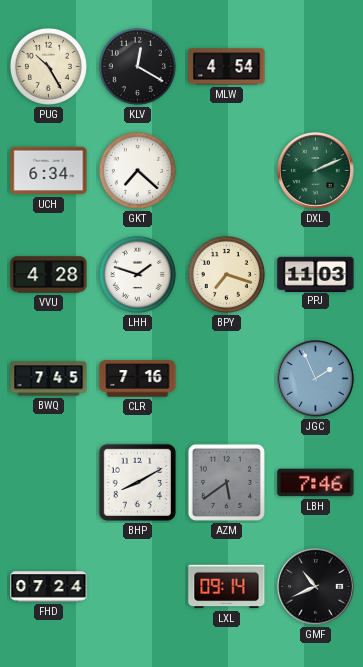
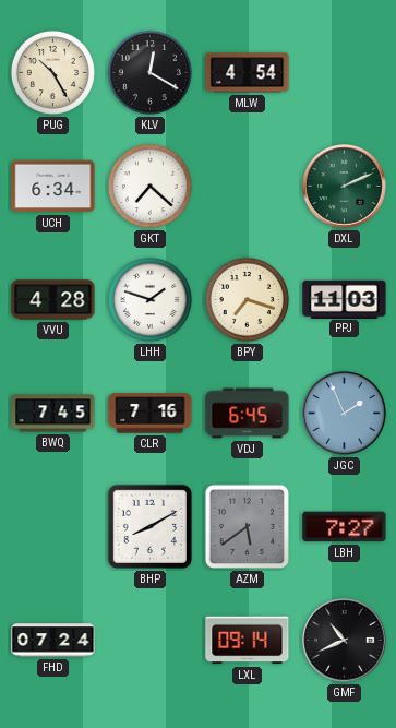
VDJ: none -> 6:45 (248, 414)
LBH: 7:46 -> 7:27 (345, 527)
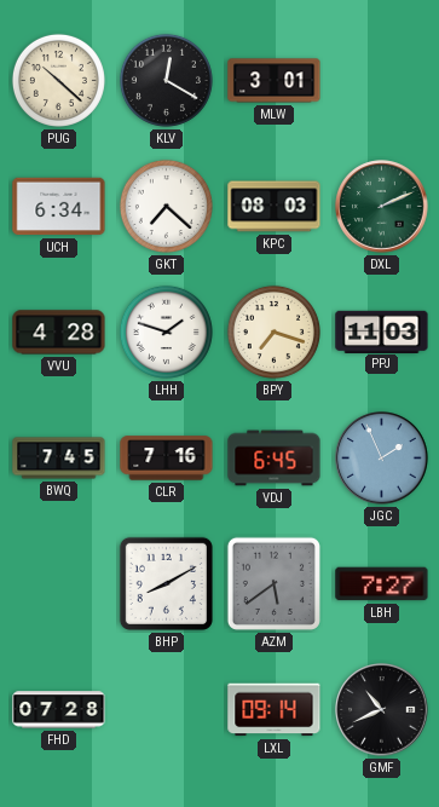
PUG: 10:25 -> 10:22 (58, 80)
MLW: 4:54 -> 3:01 (275, 81)
KPC: none -> 08:03 (275, 207)
FHD: 07:24 -> 07:28 (59, 710)
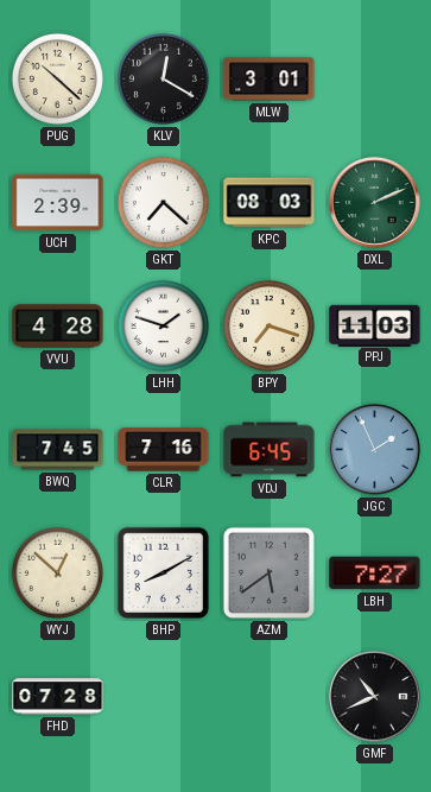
UCH: 6:34 -> 2:39 (58, 203)
WYJ: none -> 12:52 (57, 572)
LXL: 09:14 -> none (275, 710)
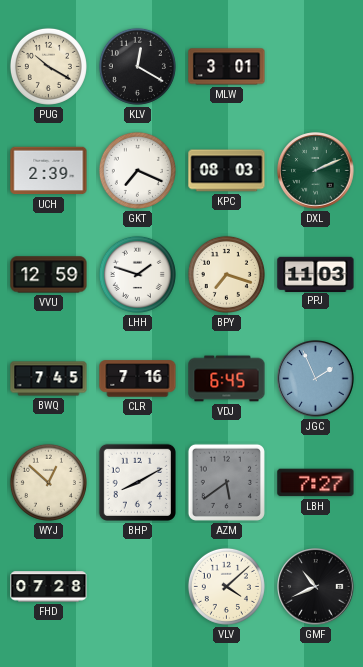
PUG: 10:22 -> 10:20 (48, 66)
GKT: 7:22 -> 7:19 (137, 170)
VVU: 4:28 -> 12:59 (49, 275)
VLV: none -> 4:08 (226, 586)
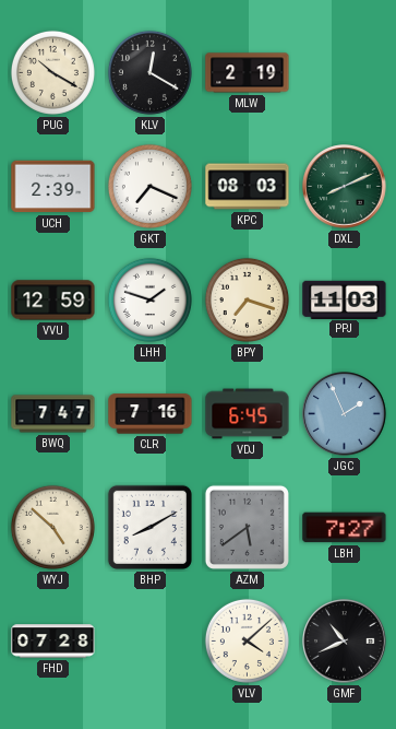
MLW: 3:01 -> 2:19 (248, 73)
DXL: 2:11 -> 8:11 (345, 187)
BWQ: 7:45 -> 7:47 (53, 414)
WYJ: 12:52 -> 4:52 (52, 527)
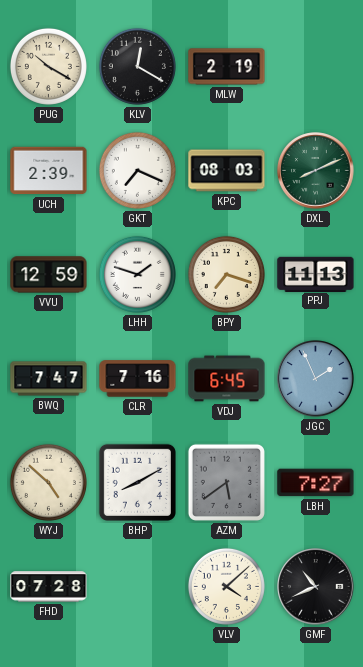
PPJ: 11:03 -> 11:13 (316, 274)
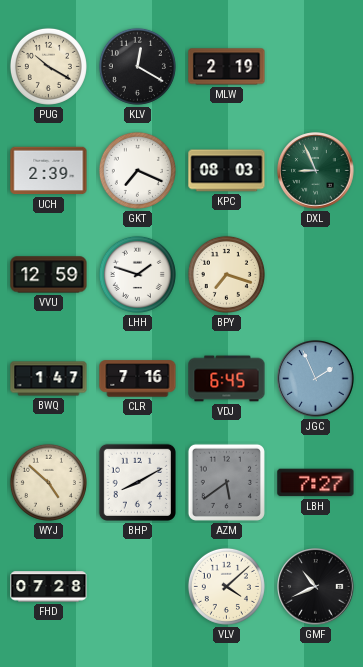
DXL: 8:11 -> 8:56 (316, 171)
PPJ: 11:13 -> none (316, 274)
BWQ: 7:47 -> 1:47 (49, 379)
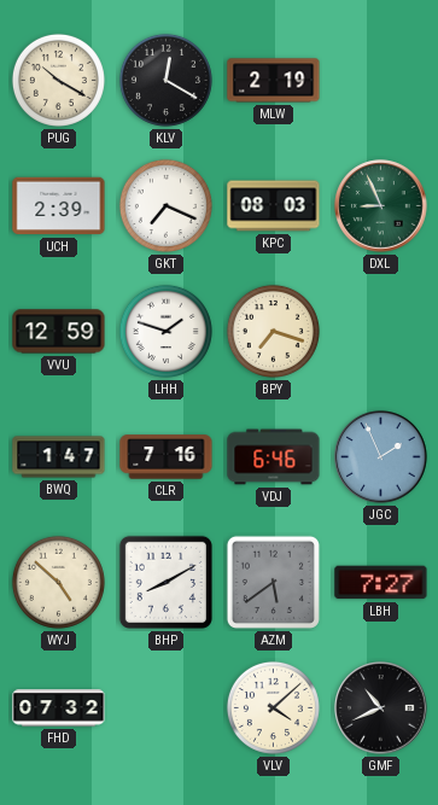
VDJ: 6:45 -> 6:46 (274, 457)
FHD: 07:28 -> 07:32 (59, 708)
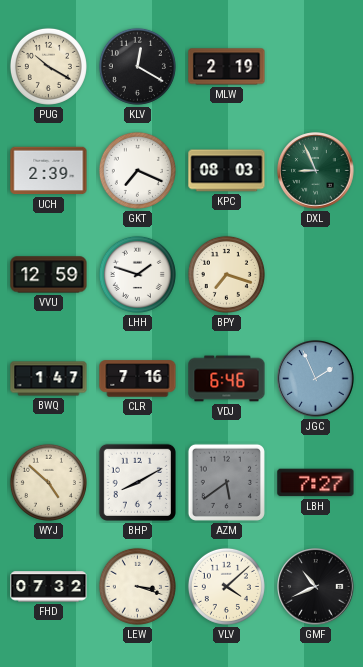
LEW: none -> 3:18 (137, 586)
